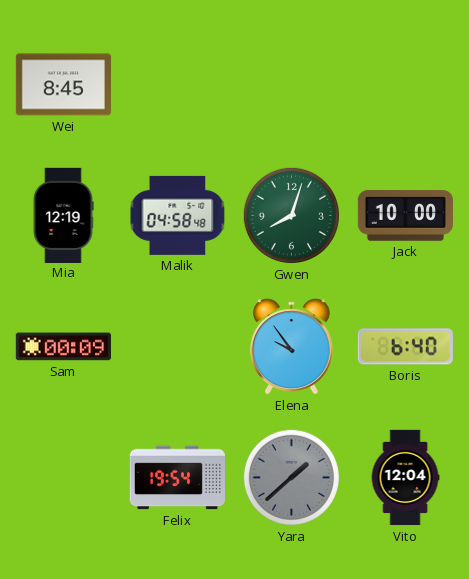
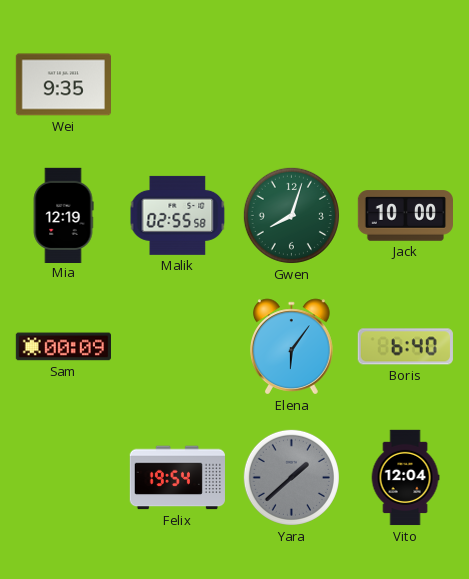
Wei: 8:45 -> 9:35 (63, 85)
Malik: 04:58 -> 02:55 (178, 215)
Elena: 9:54 -> 6:06 (292, 347)
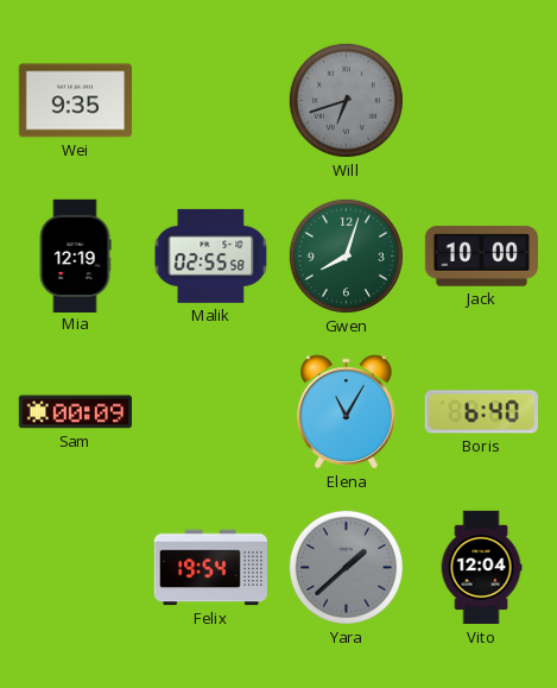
Will: none -> 6:42 (346, 100)
Elena: 6:06 -> 11:05 (347, 412)
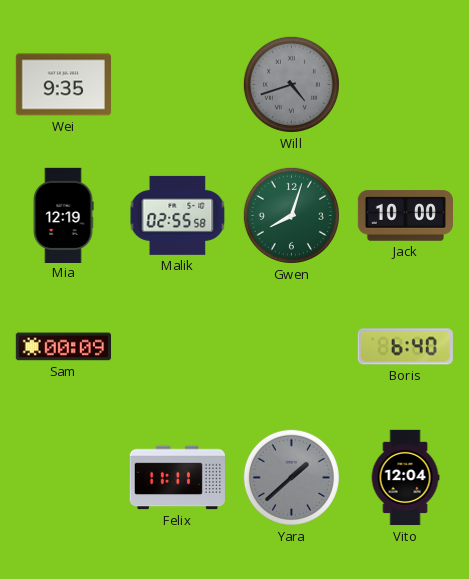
Will: 6:42 -> 4:42 (291, 84)
Elena: 11:05 -> none (347, 412)
Felix: 19:54 -> 11:11 (177, 478)
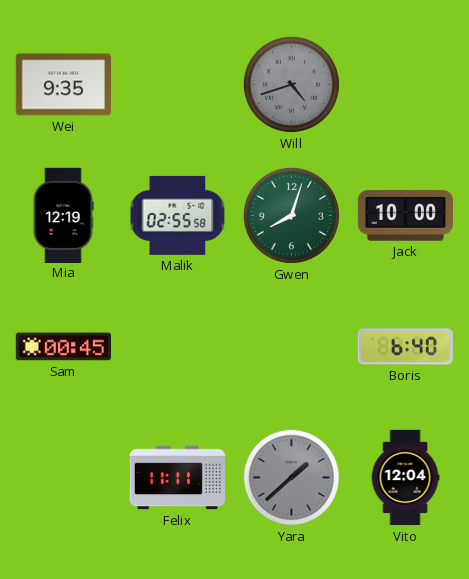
Sam: 00:09 -> 00:45 (63, 347)
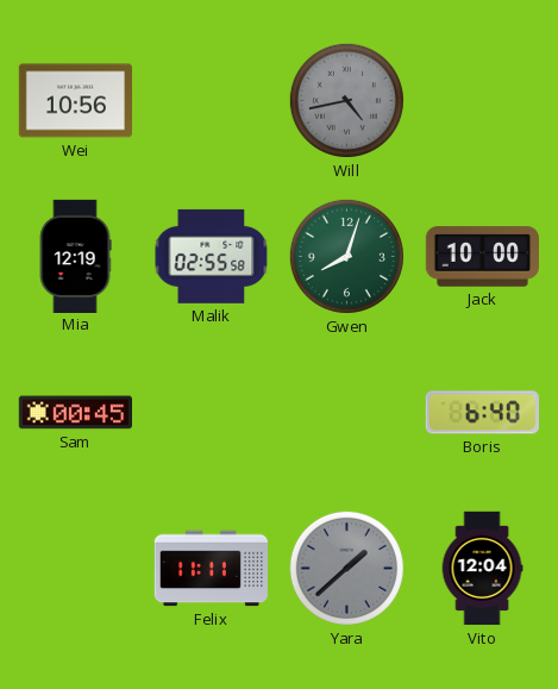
Wei: 9:35 -> 10:56 (75, 101)
Will: 4:42 -> 4:43 (346, 100)
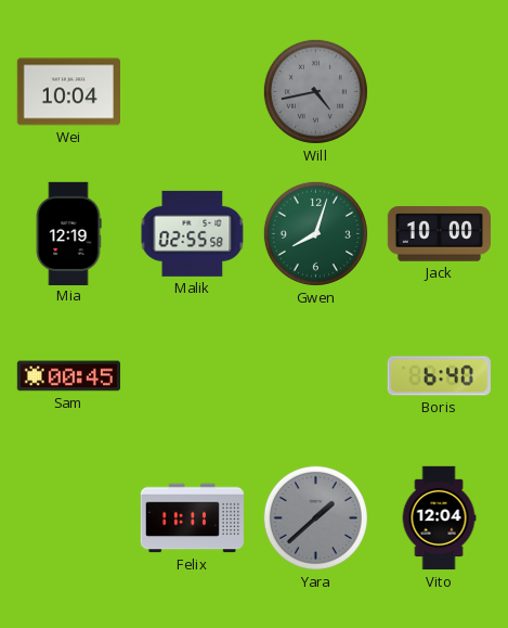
Wei: 10:56 -> 10:04 (68, 92)
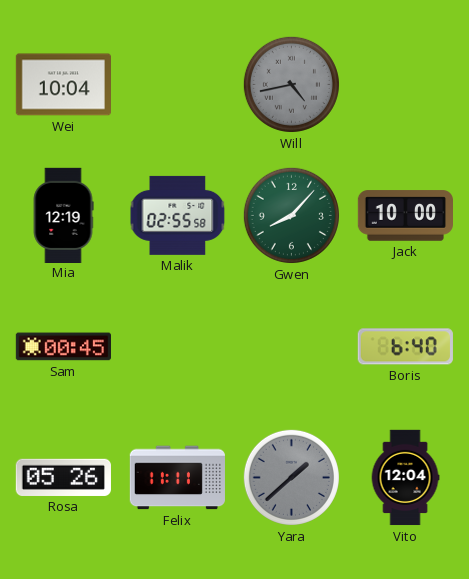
Gwen: 8:03 -> 8:07 (291, 215)
Rosa: none -> 05:26 (63, 477)
